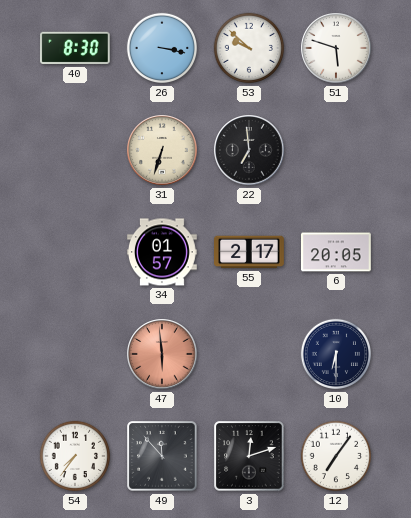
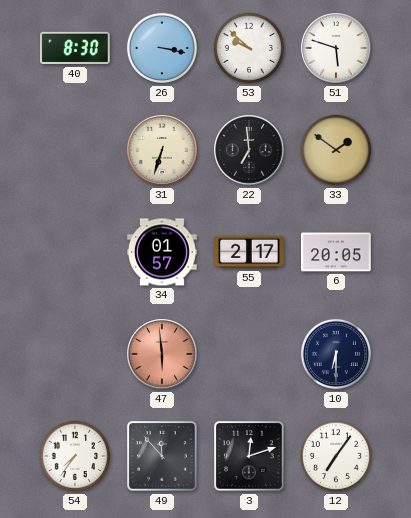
33: none -> 1:51 (336, 150)
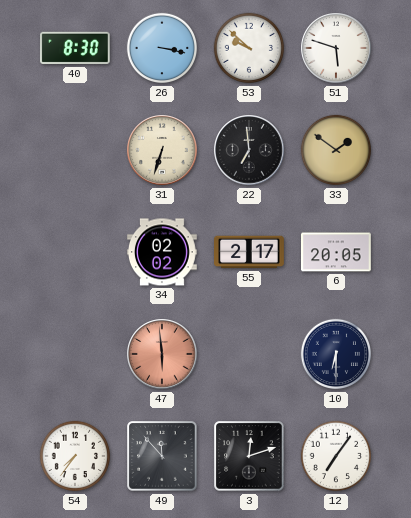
34: 01:57 -> 02:02 (163, 252)
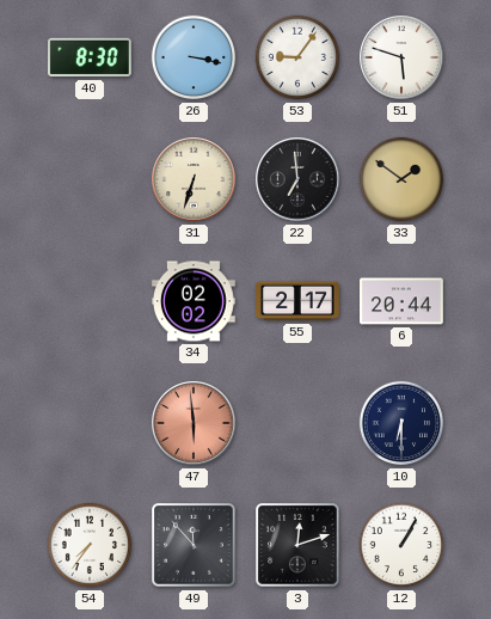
53: 9:52 -> 9:06 (297, 57)
6: 20:05 -> 20:44 (403, 301)
12: 7:06 -> 1:05 (401, 545)
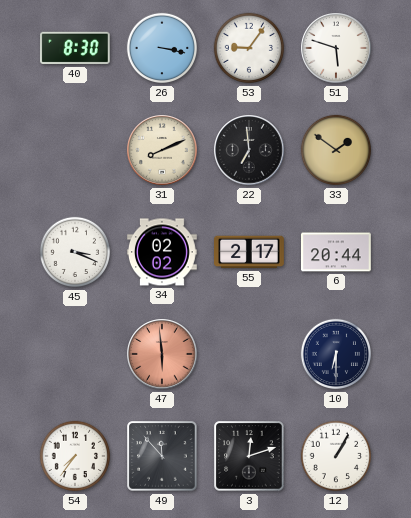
31: 6:33 -> 8:11 (162, 150)
45: none -> 3:19 (75, 252)
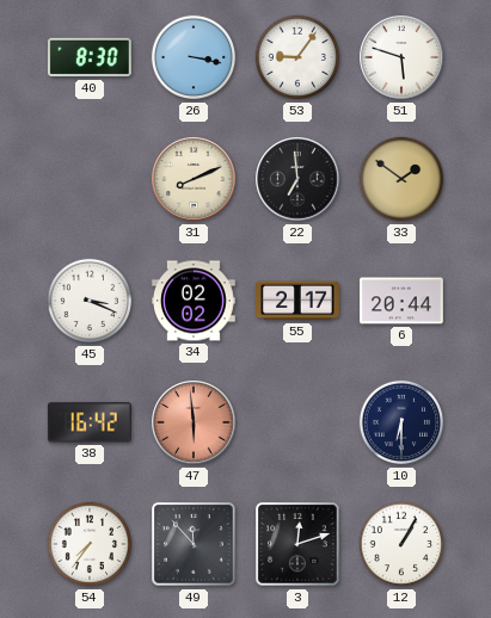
38: none -> 16:42 (90, 422)
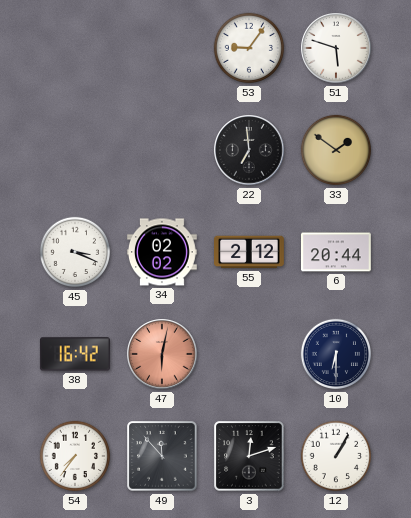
40: 8:30 -> none (90, 57)
26: 3:17 -> none (194, 57)
31: 8:11 -> none (194, 179)
55: 2:17 -> 2:12 (250, 252)
47: 5:59 -> 6:02 (162, 354)
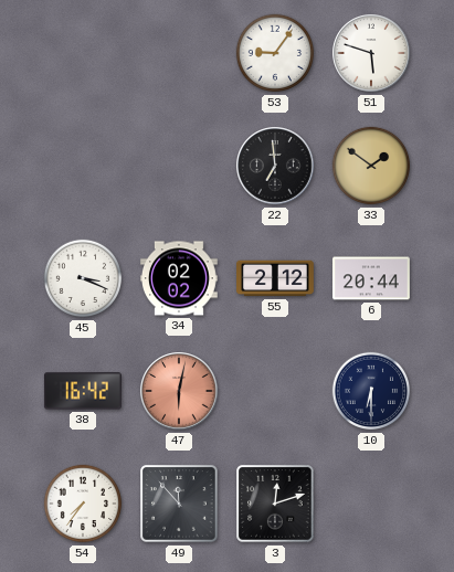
12: 1:05 -> none (336, 456)
